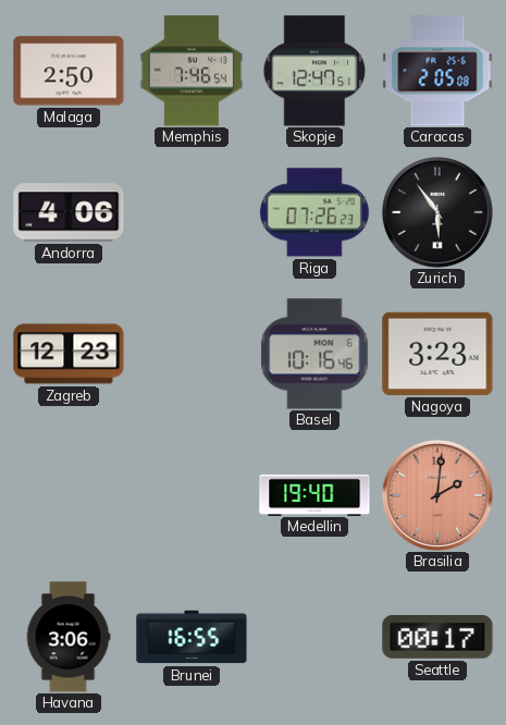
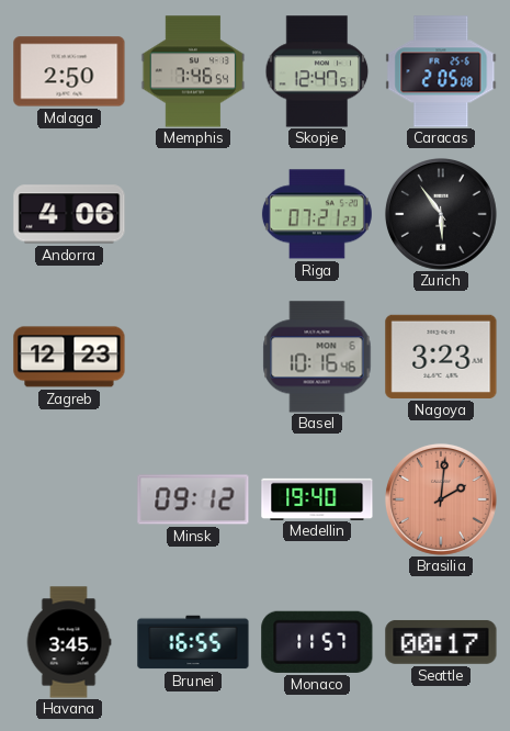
Riga: 07:26 -> 07:21 (317, 214)
Minsk: none -> 09:12 (193, 499)
Havana: 3:06 -> 3:45 (69, 642)
Monaco: none -> 11:57 (317, 642)
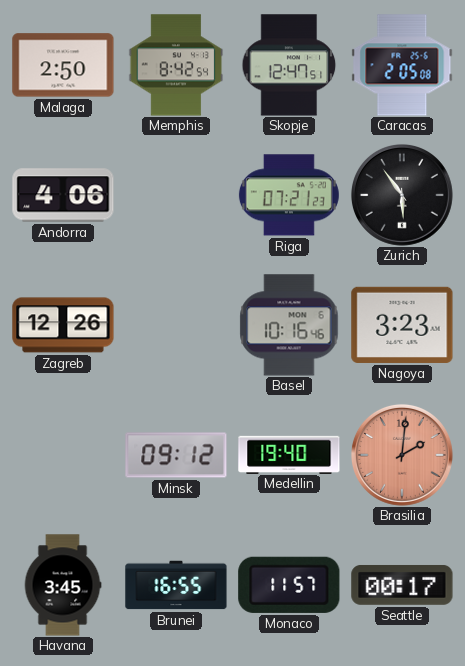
Memphis: 7:46 -> 8:42 (176, 65)
Zagreb: 12:23 -> 12:26 (63, 325)
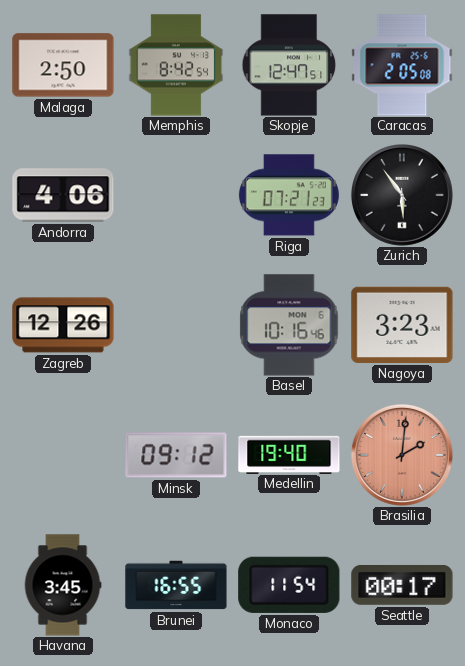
Monaco: 11:57 -> 11:54 (289, 585)
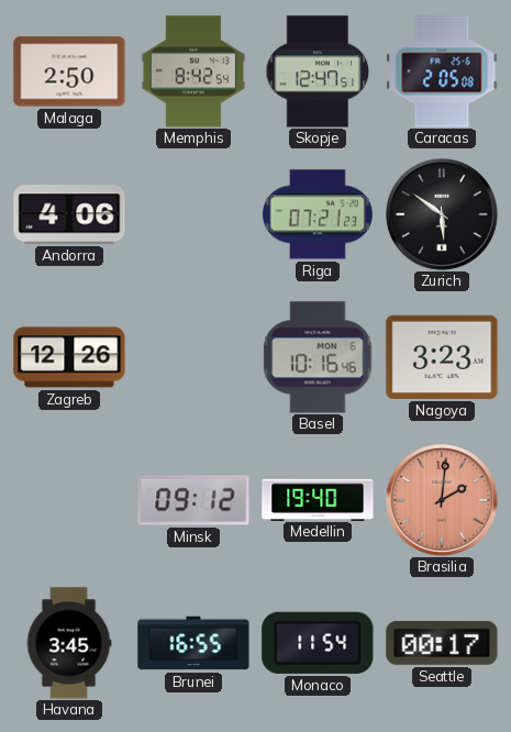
Zurich: 5:54 -> 5:51 (442, 214)
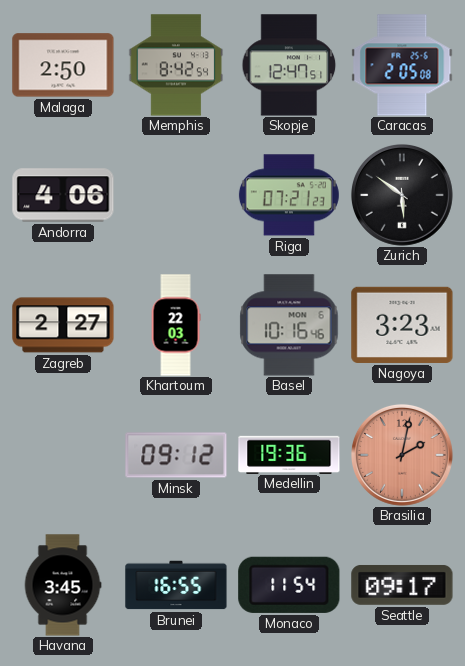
Zagreb: 12:26 -> 2:27 (63, 325)
Khartoum: none -> 22:03 (176, 325)
Medellin: 19:40 -> 19:36 (289, 454)
Brasilia: 2:01 -> 2:02 (402, 455)
Seattle: 00:17 -> 09:17 (402, 585)
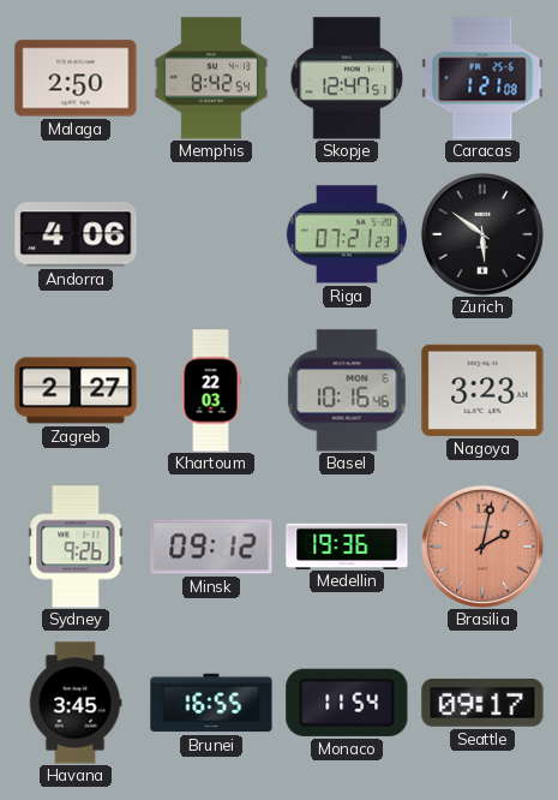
Caracas: 2:05 -> 1:21 (482, 78)
Sydney: none -> 9:26 (76, 547)
